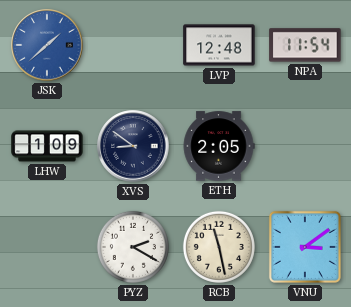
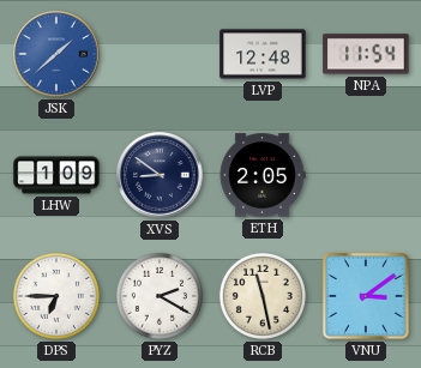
DPS: none -> 6:45 (56, 296)
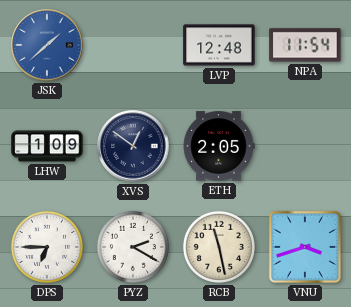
XVS: 8:51 -> 12:51 (133, 146)
VNU: 3:09 -> 3:42 (305, 247)
